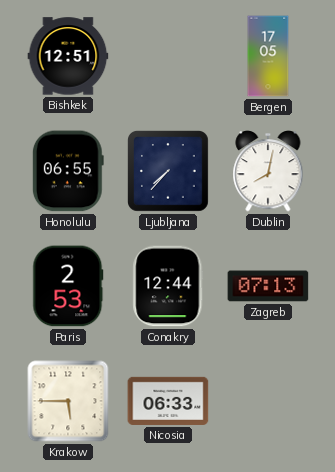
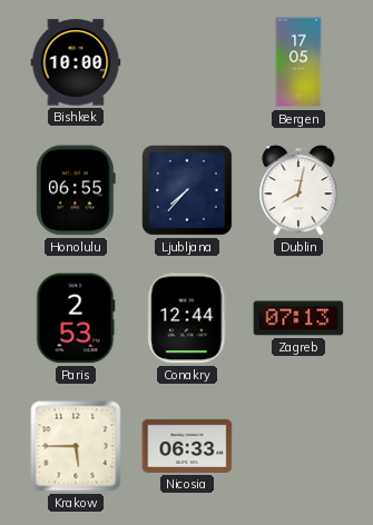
Bishkek: 12:51 -> 10:00 (76, 62)
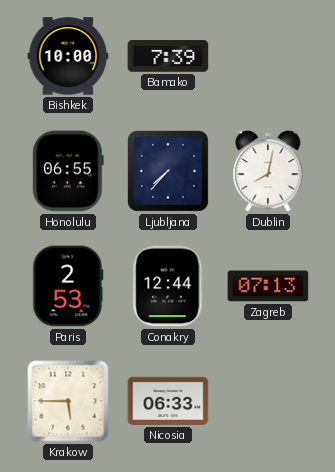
Bamako: none -> 7:39 (168, 56)
Bergen: 17:05 -> none (298, 62)
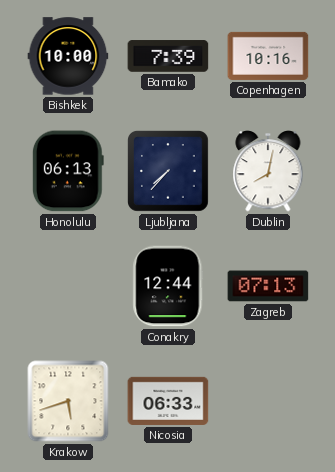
Copenhagen: none -> 10:16 (268, 56)
Honolulu: 06:55 -> 06:13 (68, 171)
Paris: 2:53 -> none (68, 286)
Krakow: 5:45 -> 5:42 (68, 401)
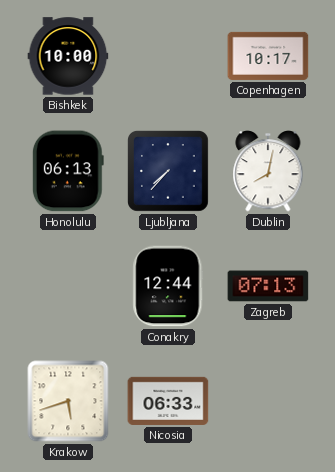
Bamako: 7:39 -> none (168, 56)
Copenhagen: 10:16 -> 10:17 (268, 56)
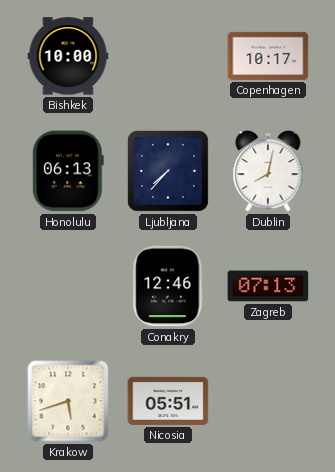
Conakry: 12:44 -> 12:46 (168, 286)
Nicosia: 06:33 -> 05:51 (168, 401)
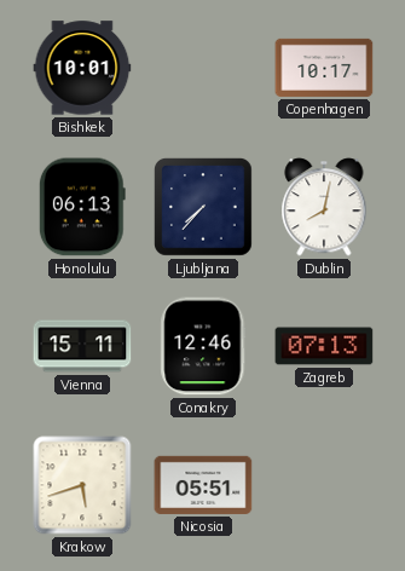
Bishkek: 10:00 -> 10:01 (82, 68)
Vienna: none -> 15:11 (82, 346)
